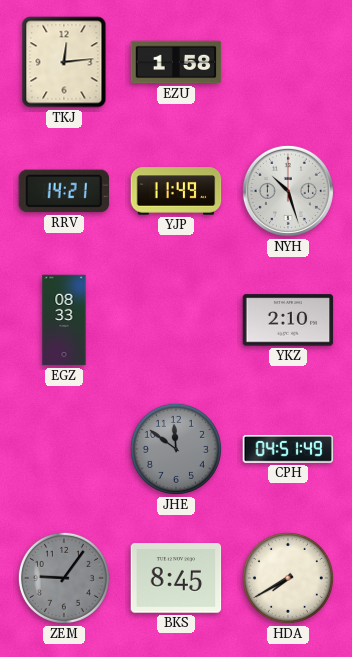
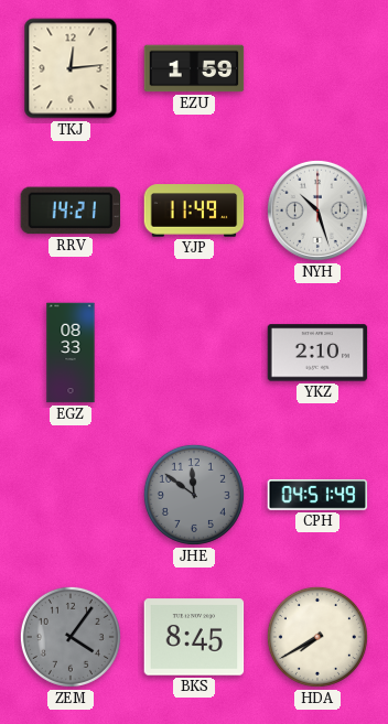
EZU: 1:58 -> 1:59 (194, 68)
ZEM: 9:06 -> 4:06 (71, 637)
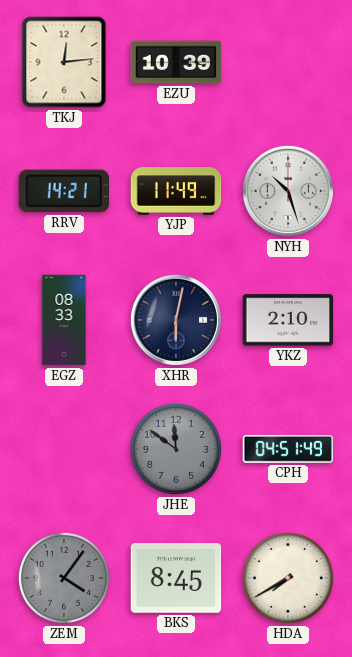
EZU: 1:59 -> 10:39 (176, 62)
XHR: none -> 6:02 (176, 320)
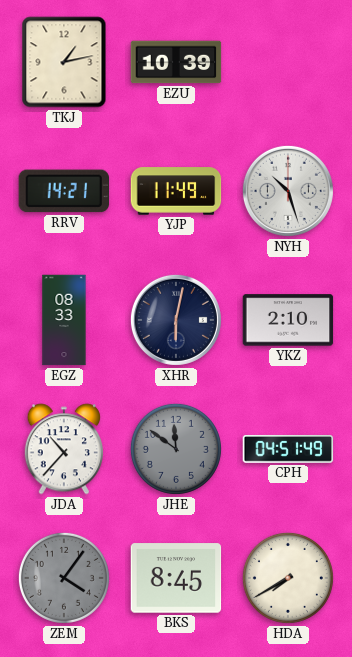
TKJ: 12:14 -> 1:13 (64, 62)
JDA: none -> 10:37 (63, 449)
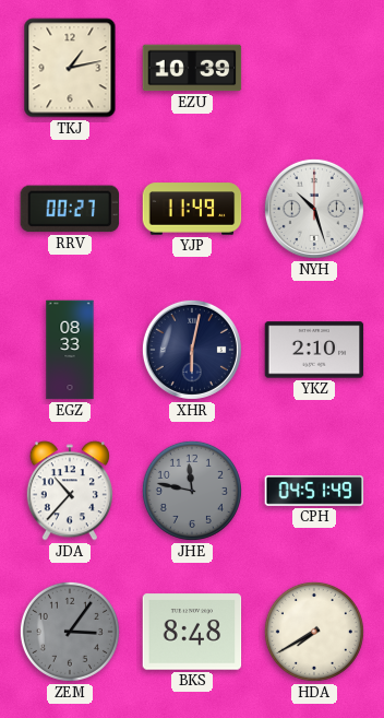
RRV: 14:21 -> 00:27 (69, 209)
JHE: 11:51 -> 11:47 (192, 491)
ZEM: 4:06 -> 3:06 (70, 632)
BKS: 8:45 -> 8:48 (192, 632)
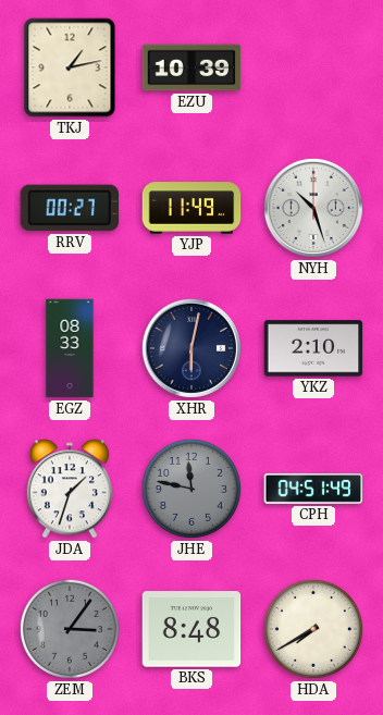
JDA: 10:37 -> 1:33 (69, 489)
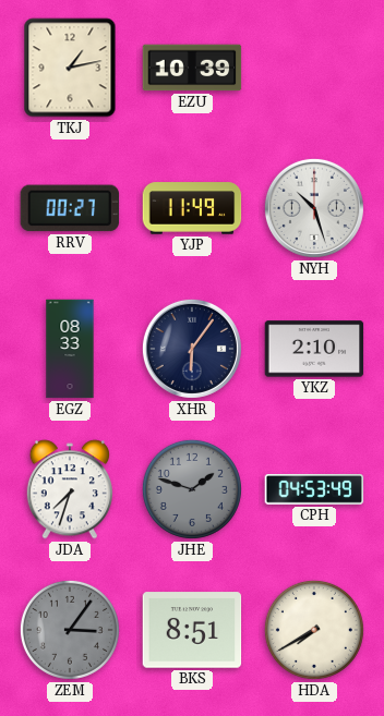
XHR: 6:02 -> 6:06 (192, 349)
JDA: 1:33 -> 7:33 (69, 489)
JHE: 11:47 -> 1:48 (192, 489)
CPH: 04:51 -> 04:53 (314, 489)
BKS: 8:48 -> 8:51 (192, 630)
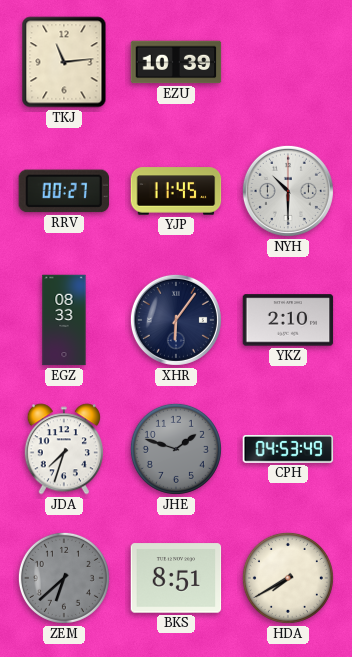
TKJ: 1:13 -> 11:14 (64, 62)
YJP: 11:49 -> 11:45 (176, 191)
NYH: 10:27 -> 10:30 (288, 191)
ZEM: 3:06 -> 6:38 (64, 578)
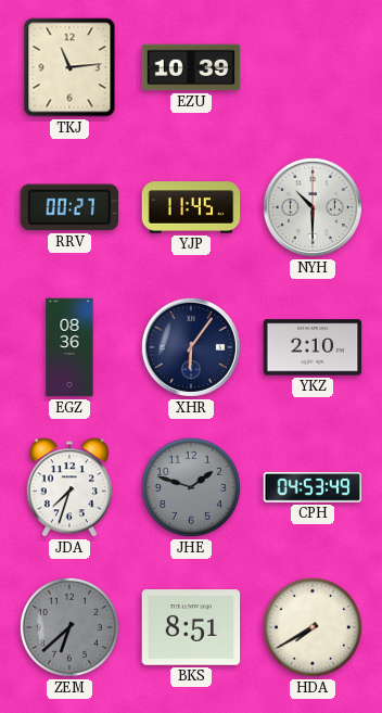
EGZ: 08:33 -> 08:36 (69, 347)
